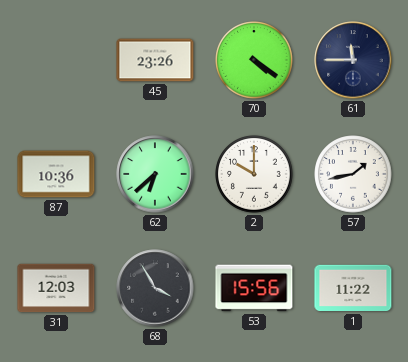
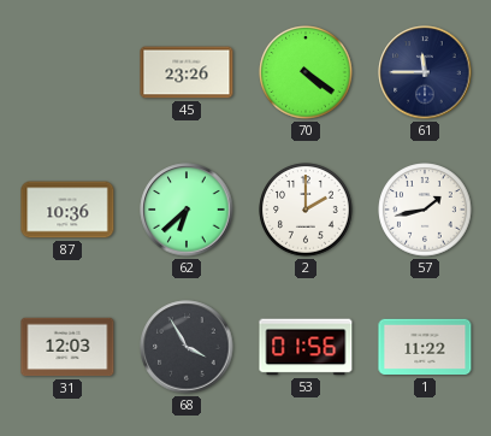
2: 10:00 -> 2:00 (306, 210)
53: 15:56 -> 01:56 (306, 347)
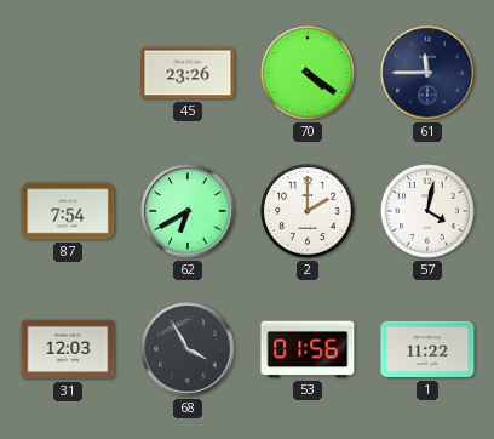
87: 10:36 -> 7:54 (68, 211)
62: 6:38 -> 6:40 (188, 211)
57: 1:43 -> 4:02 (427, 211)
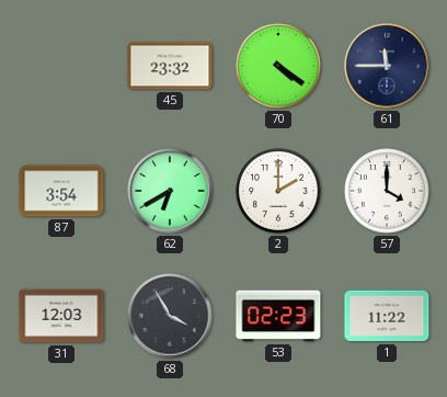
45: 23:26 -> 23:32 (170, 66)
87: 7:54 -> 3:54 (61, 191)
57: 4:02 -> 4:00 (387, 191)
53: 01:56 -> 02:23 (278, 316)
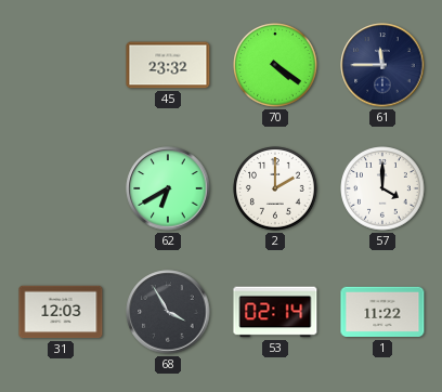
87: 3:54 -> none (61, 191)
53: 02:23 -> 02:14 (275, 312)
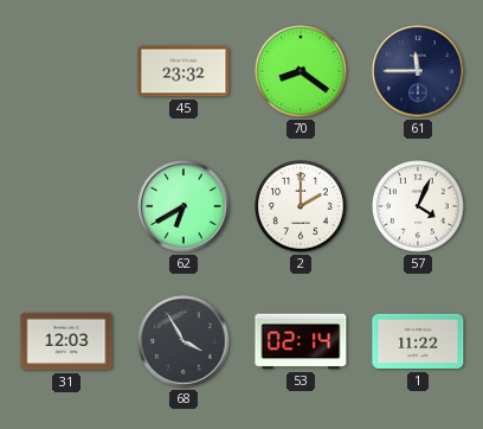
70: 4:21 -> 8:21 (301, 71)
57: 4:00 -> 4:04 (418, 206)
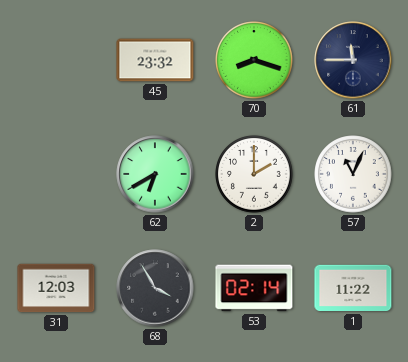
70: 8:21 -> 8:18 (254, 60)
57: 4:04 -> 11:04 (353, 174)
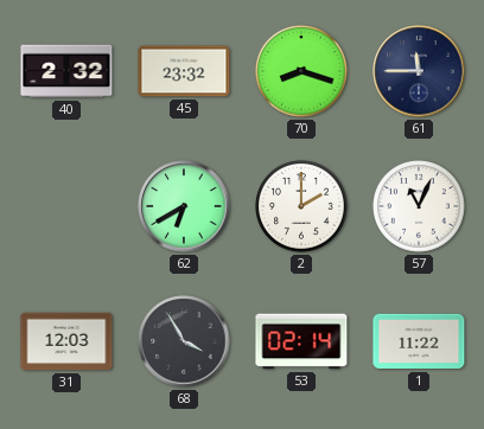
40: none -> 2:32 (66, 71)
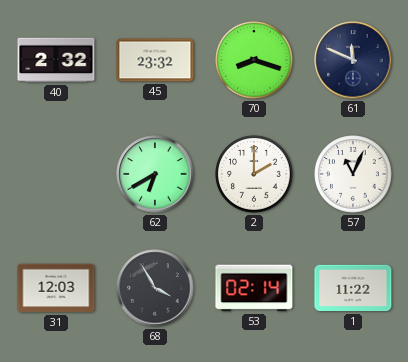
61: 11:45 -> 11:49 (353, 60)
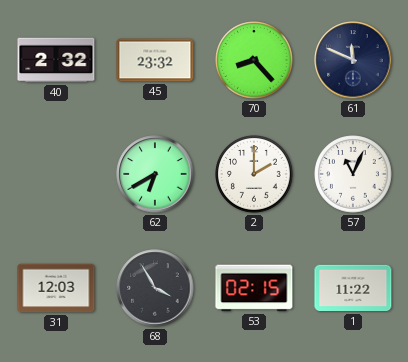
70: 8:18 -> 8:23 (254, 60)
53: 02:14 -> 02:15 (254, 288)
